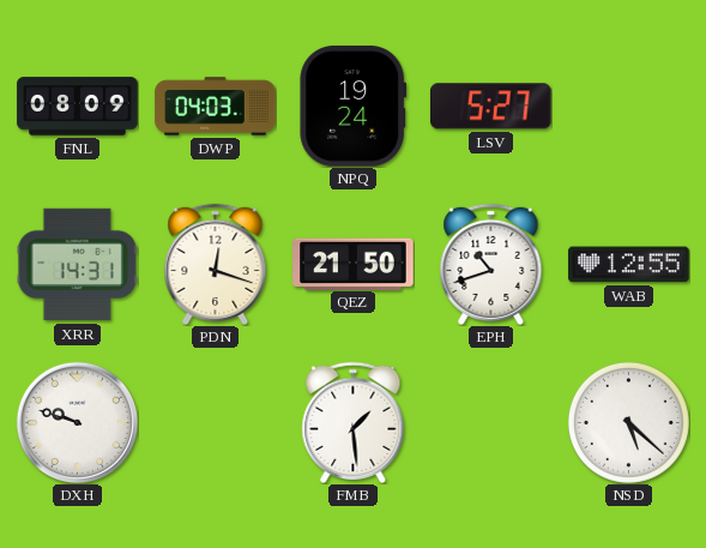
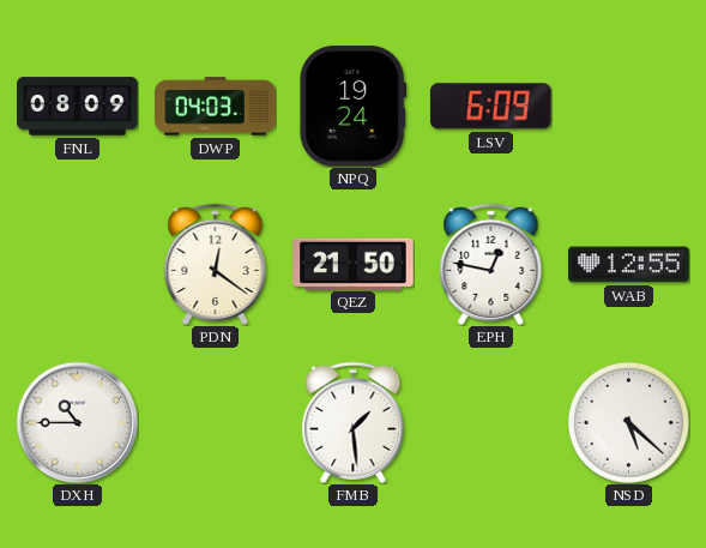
LSV: 5:27 -> 6:09 (490, 107)
XRR: 14:31 -> none (77, 265)
PDN: 12:18 -> 12:21 (216, 264)
EPH: 10:42 -> 12:47 (491, 264)
DXH: 9:48 -> 10:45 (77, 422)
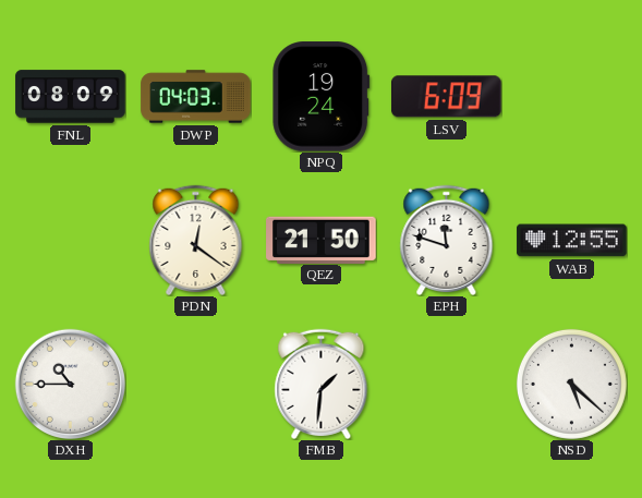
EPH: 12:47 -> 11:48 (447, 240)
FMB: 1:29 -> 1:31 (322, 384)
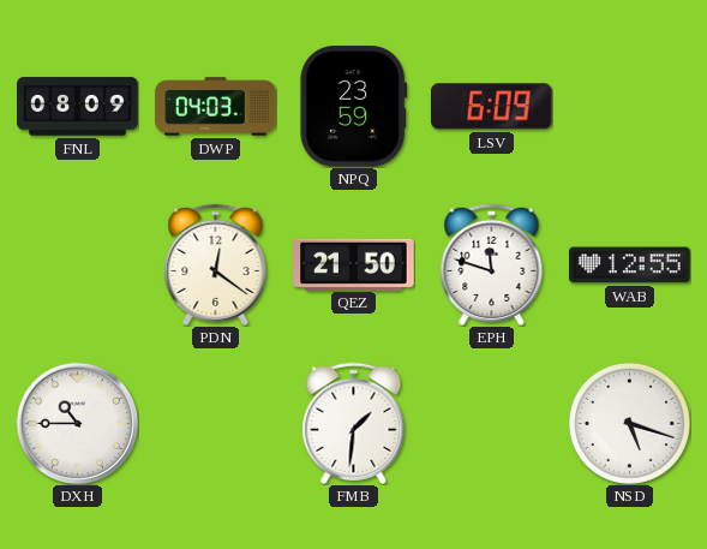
NPQ: 19:24 -> 23:59 (354, 107)
NSD: 5:22 -> 5:18 (629, 423)
